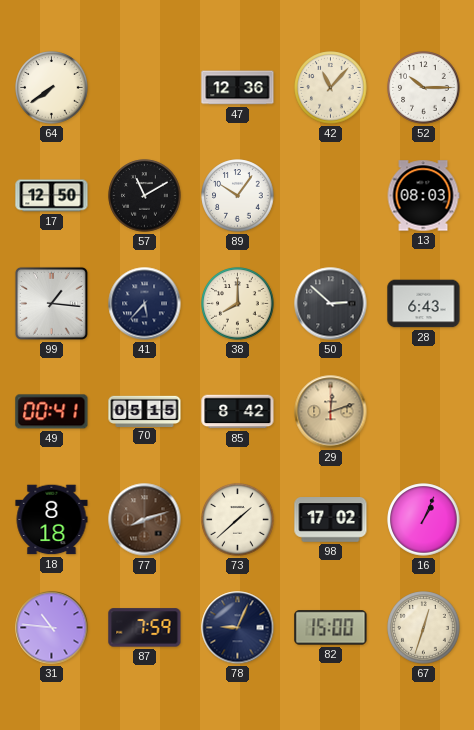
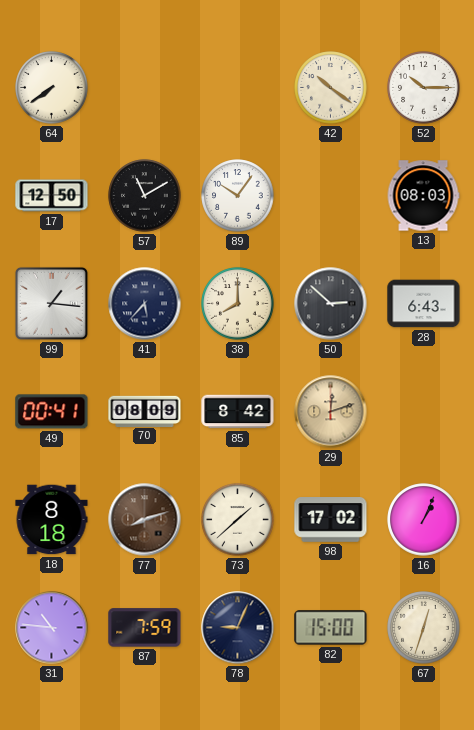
47: 12:36 -> none (238, 88)
42: 11:07 -> 10:21 (331, 88)
70: 05:15 -> 08:09 (145, 411)
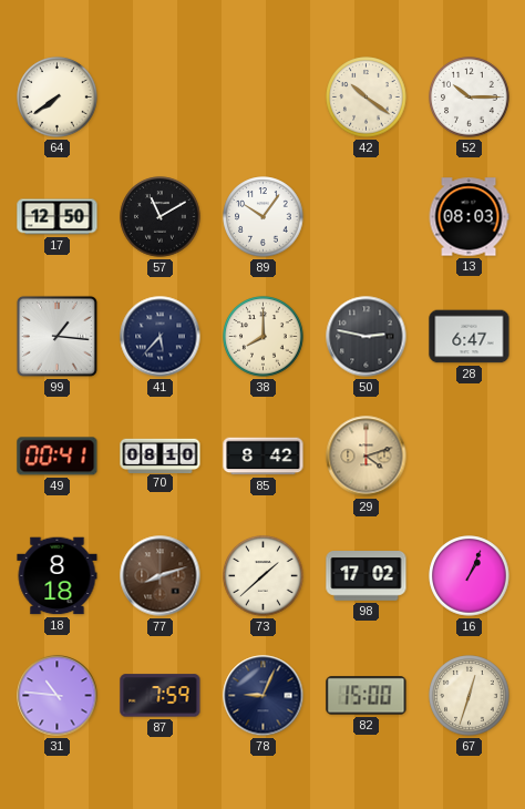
50: 2:52 -> 2:47 (367, 337)
28: 6:43 -> 6:47 (470, 337)
70: 08:09 -> 08:10 (161, 455)
29: 12:12 -> 4:12 (367, 457)
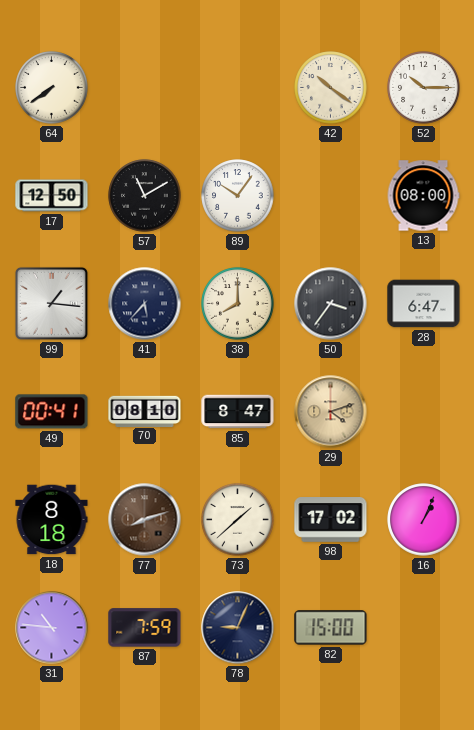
13: 08:03 -> 08:00 (423, 196)
50: 2:47 -> 3:36 (331, 304)
85: 8:42 -> 8:47 (238, 412)
67: 12:33 -> none (470, 696)
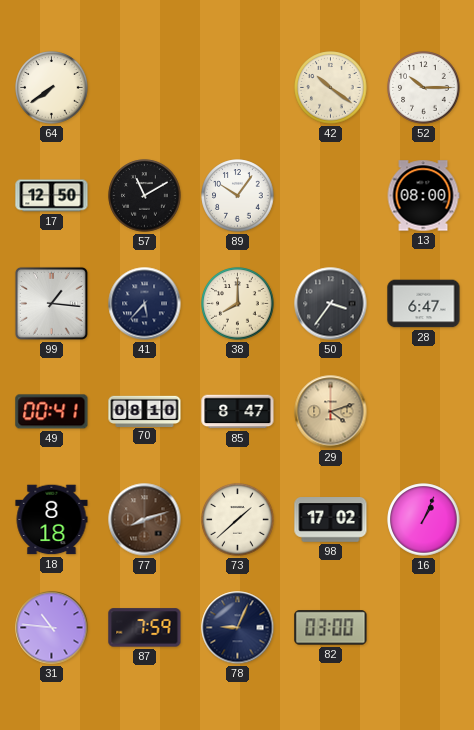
82: 15:00 -> 03:00 (331, 628)
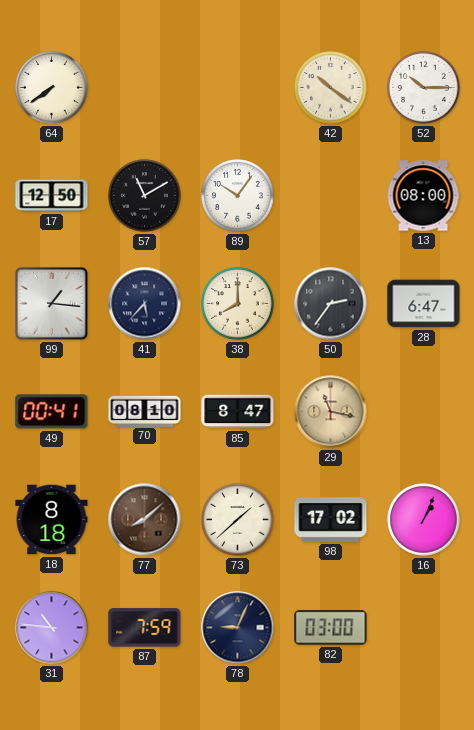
50: 3:36 -> 2:36 (331, 304)
29: 4:12 -> 11:17 (331, 412)
77: 8:12 -> 8:08 (145, 520)
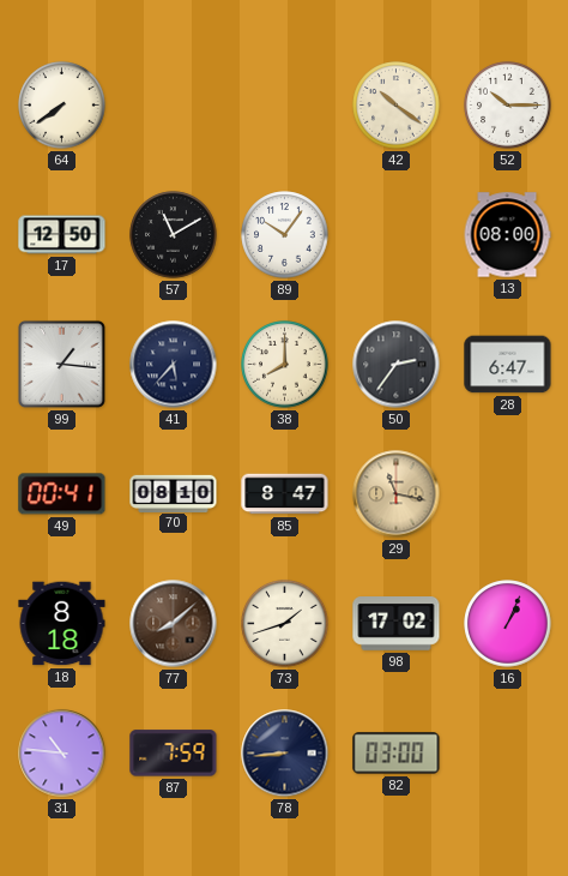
73: 1:38 -> 1:42 (285, 624)
78: 9:04 -> 8:44 (285, 754)
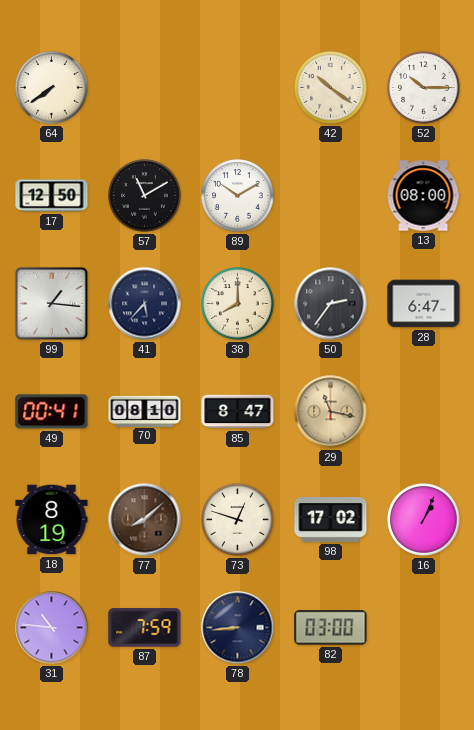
89: 10:06 -> 10:10 (238, 196)
18: 8:18 -> 8:19 (52, 520)
73: 1:42 -> 12:48 (238, 520)
